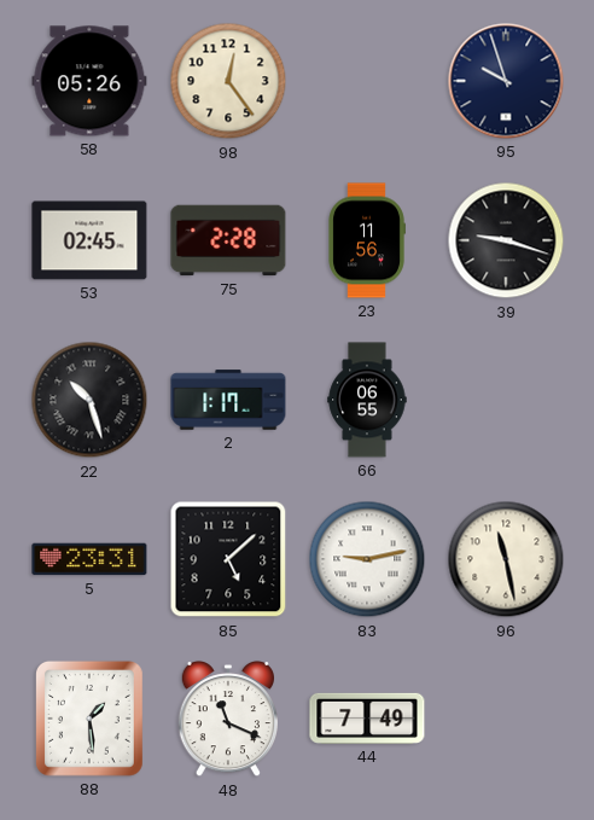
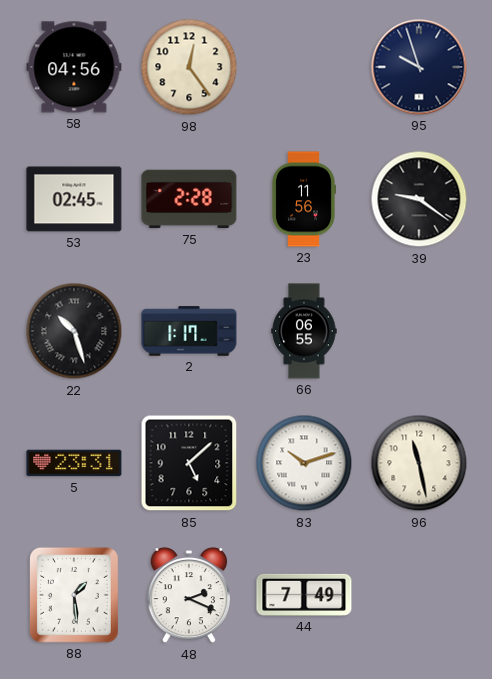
58: 05:26 -> 04:56 (74, 67)
39: 9:18 -> 9:21 (419, 199)
83: 9:13 -> 10:12 (304, 463)
48: 11:19 -> 2:19 (188, 595)
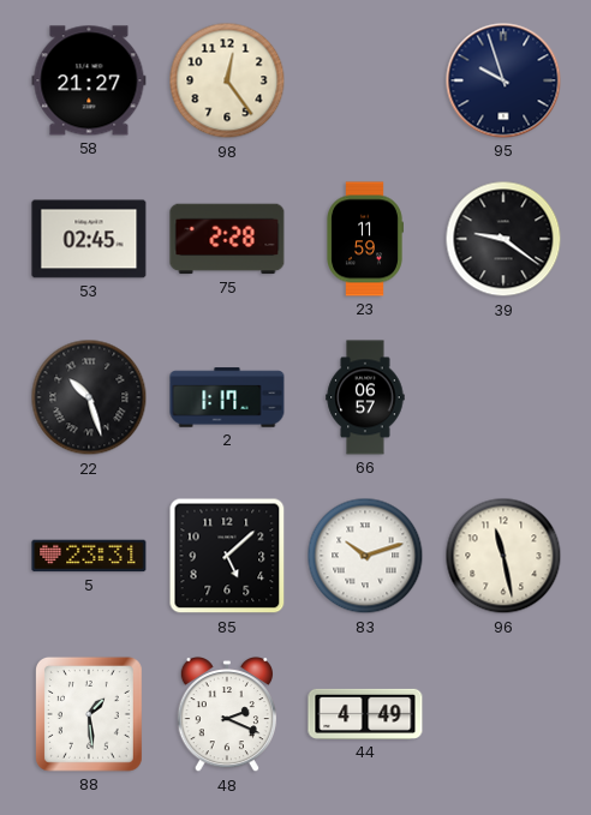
58: 04:56 -> 21:27 (89, 80)
23: 11:56 -> 11:59 (365, 239)
66: 06:55 -> 06:57 (365, 397)
44: 7:49 -> 4:49 (365, 714)
